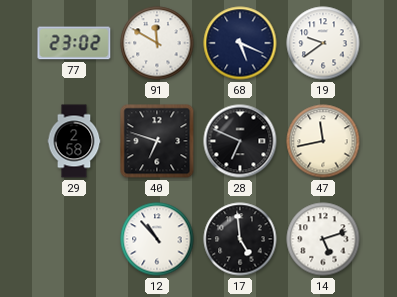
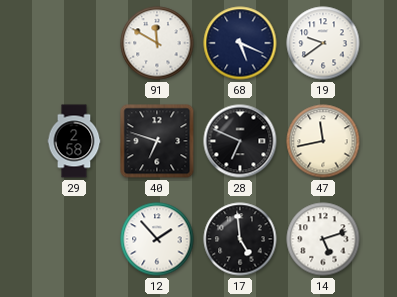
77: 23:02 -> none (74, 43)
12: 10:53 -> 1:53 (157, 239)
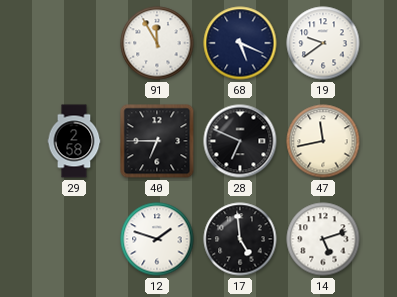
91: 11:50 -> 11:55 (157, 43)
40: 6:48 -> 6:45 (157, 141)
12: 1:53 -> 1:48 (157, 239)
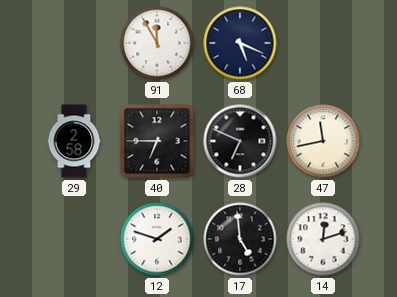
19: 9:39 -> none (323, 43)
14: 5:12 -> 12:12 (323, 239)
